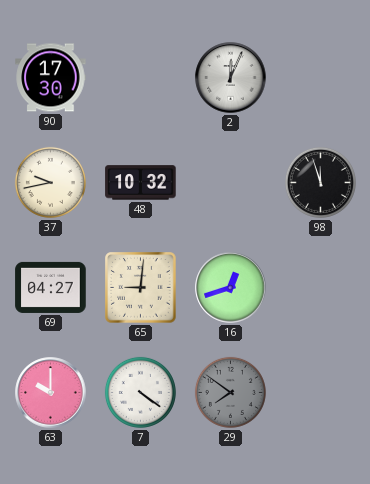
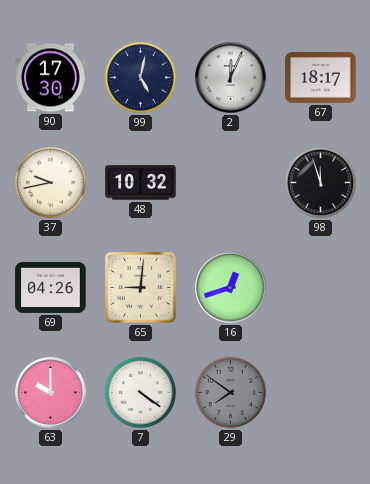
99: none -> 5:02 (140, 77)
67: none -> 18:17 (321, 77)
69: 04:27 -> 04:26 (51, 287)
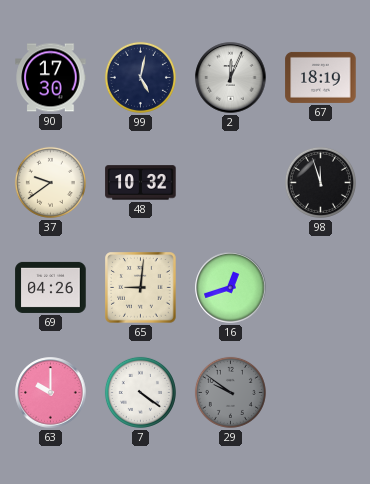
67: 18:17 -> 18:19 (321, 77)
37: 9:43 -> 9:39 (50, 182)
29: 7:51 -> 9:51 (230, 392)
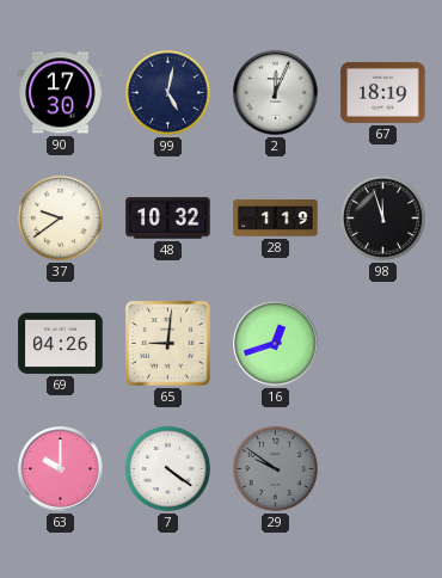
28: none -> 1:19 (276, 219)
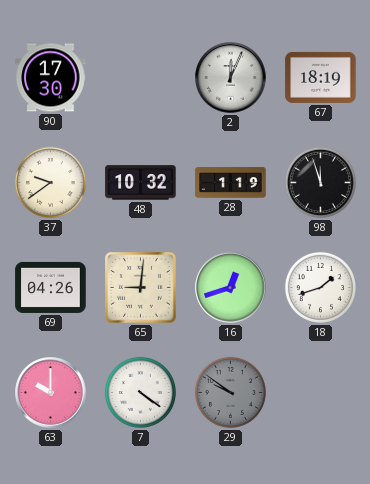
99: 5:02 -> none (167, 92)
18: none -> 1:42 (320, 287)
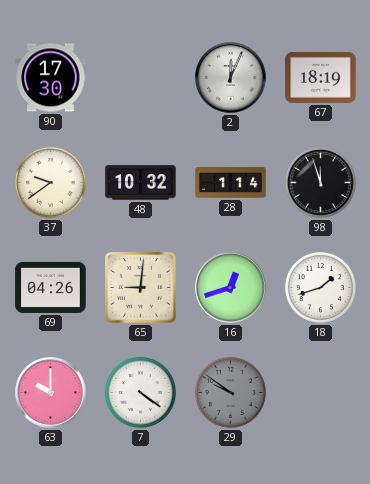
28: 1:19 -> 1:14 (231, 183)
